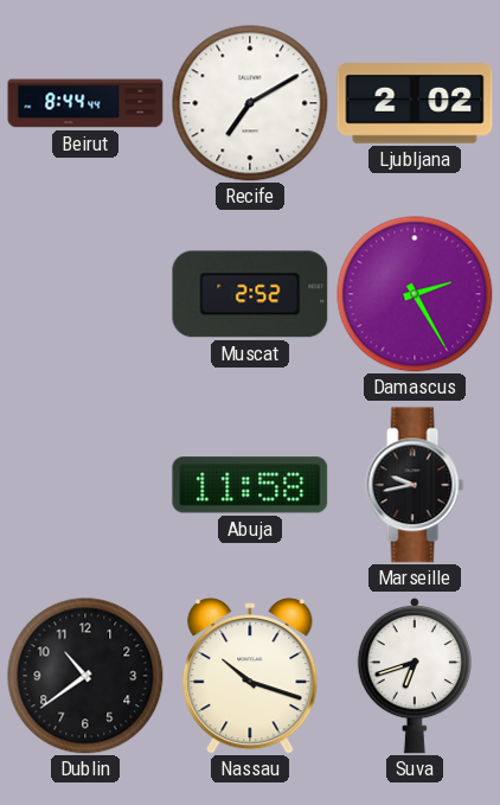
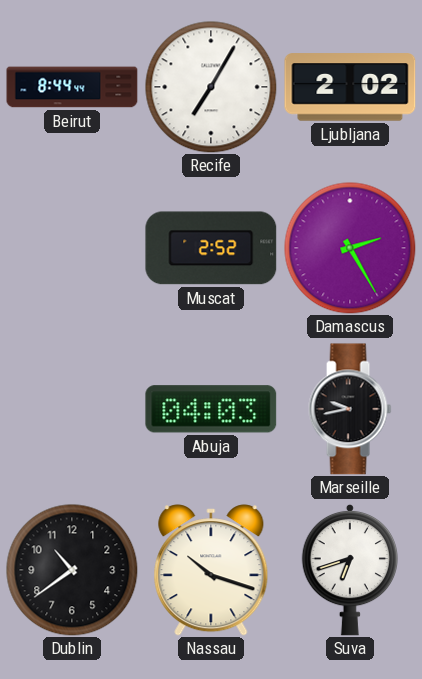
Recife: 7:10 -> 7:05 (211, 87)
Abuja: 11:58 -> 04:03 (211, 409)
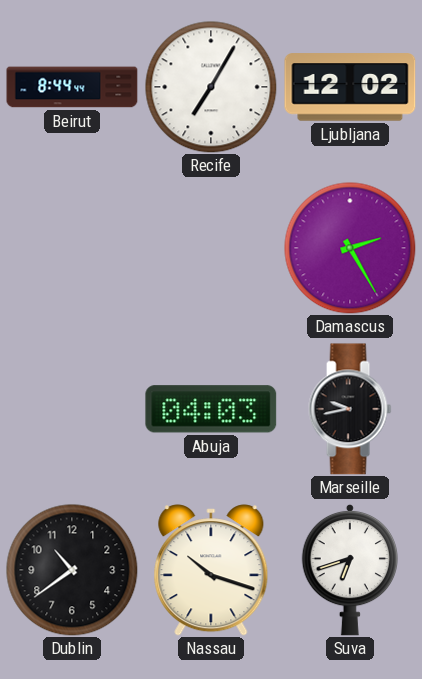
Ljubljana: 2:02 -> 12:02 (350, 87)
Muscat: 2:52 -> none (211, 248)
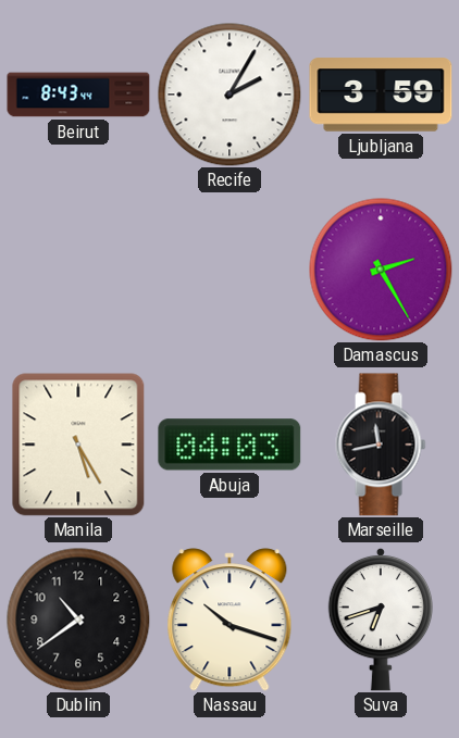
Beirut: 8:44 -> 8:43 (78, 95)
Recife: 7:05 -> 2:05 (230, 95)
Ljubljana: 12:02 -> 3:59 (381, 95)
Manila: none -> 5:25 (78, 445)
Marseille: 9:43 -> 11:43 (381, 445)
